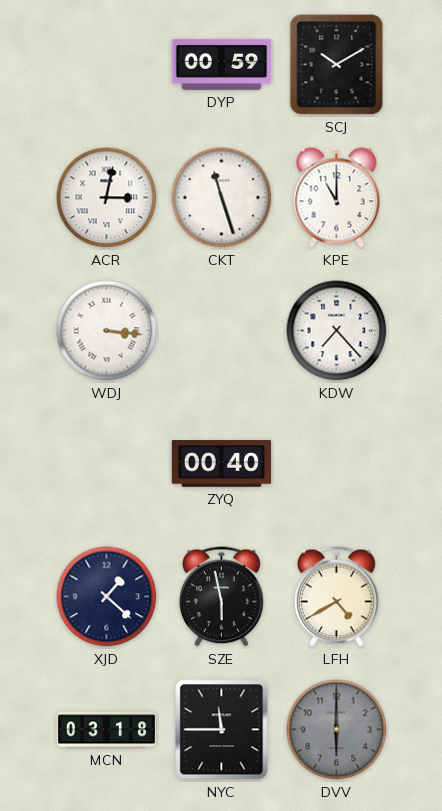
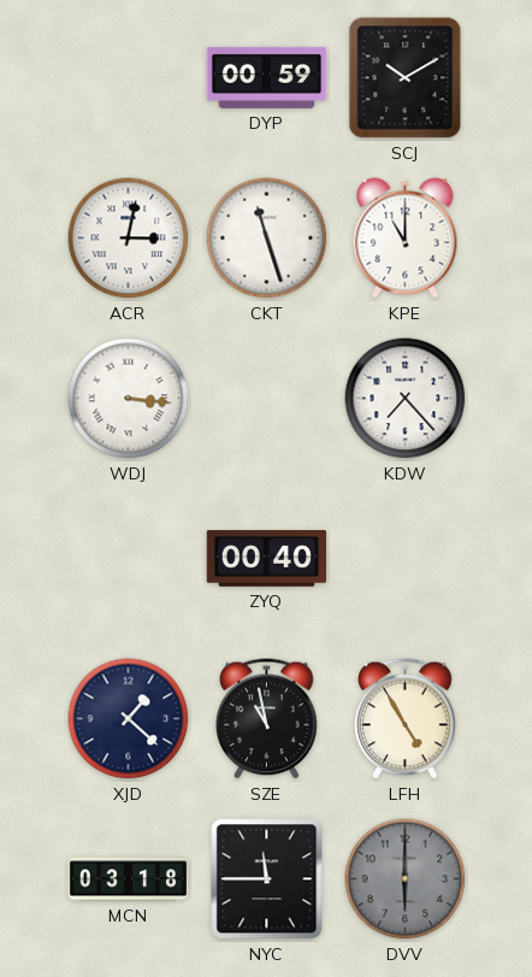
SZE: 5:58 -> 10:58 (267, 719)
LFH: 4:40 -> 4:55 (406, 719)
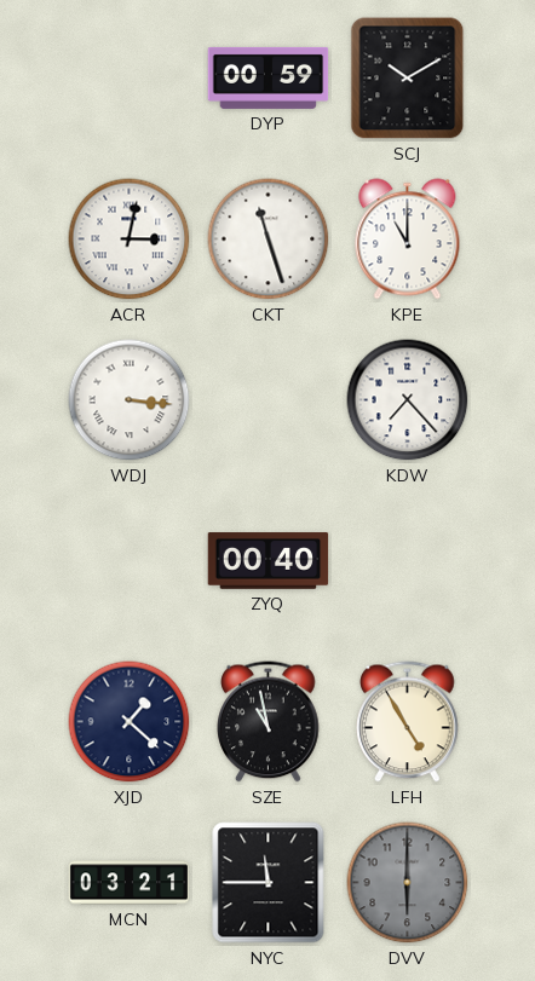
MCN: 03:18 -> 03:21 (130, 883)
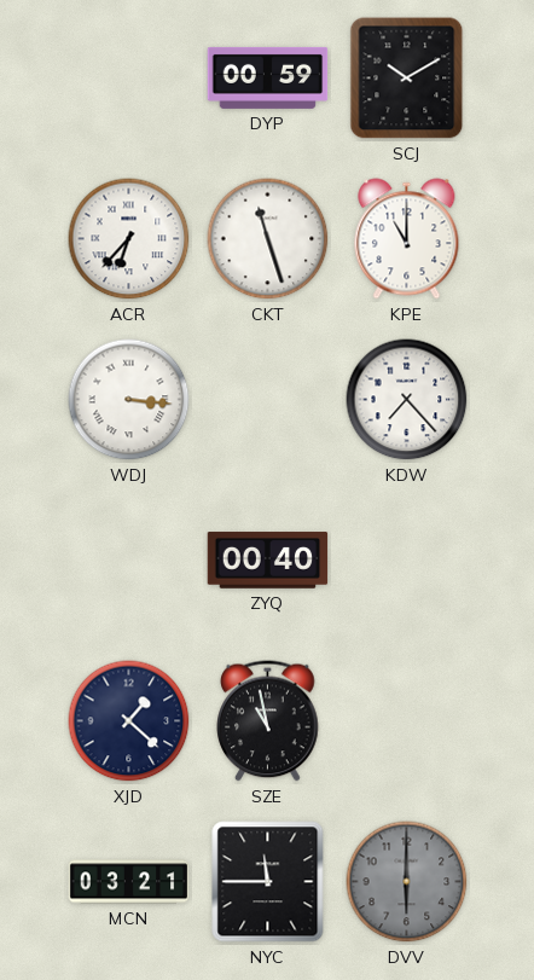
ACR: 3:02 -> 6:37 (129, 239)
LFH: 4:55 -> none (408, 722)
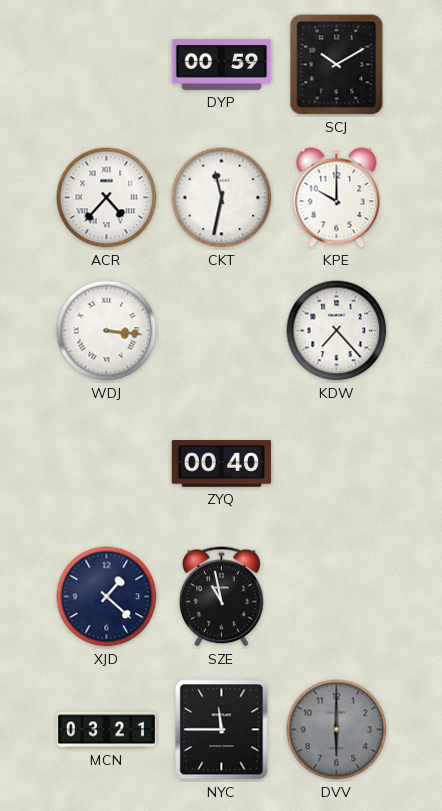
ACR: 6:37 -> 4:37 (107, 198)
CKT: 11:27 -> 11:32 (222, 198)
KPE: 11:00 -> 10:00 (337, 198)
